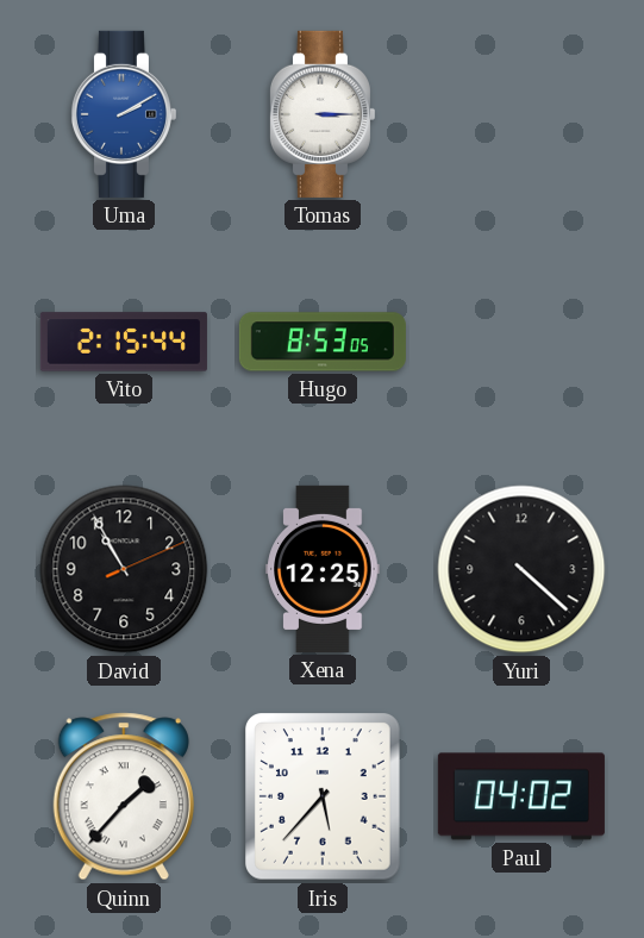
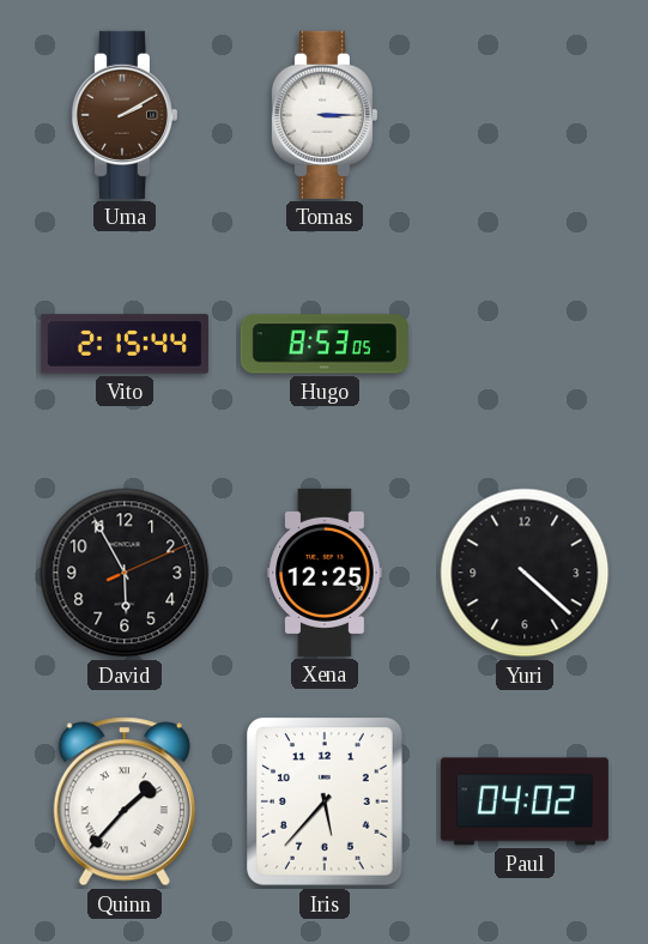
Uma dial: blue -> brown (123, 115)
David: 10:55 -> 5:55 (125, 573)
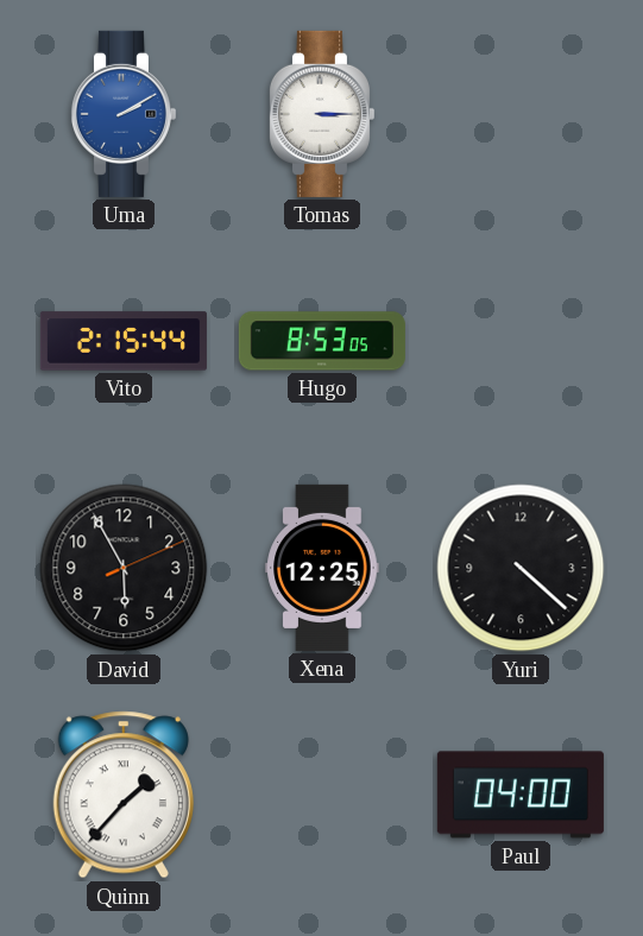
Uma dial: brown -> blue (122, 114)
Iris: 5:37 -> none (326, 803)
Paul: 04:02 -> 04:00 (521, 795)
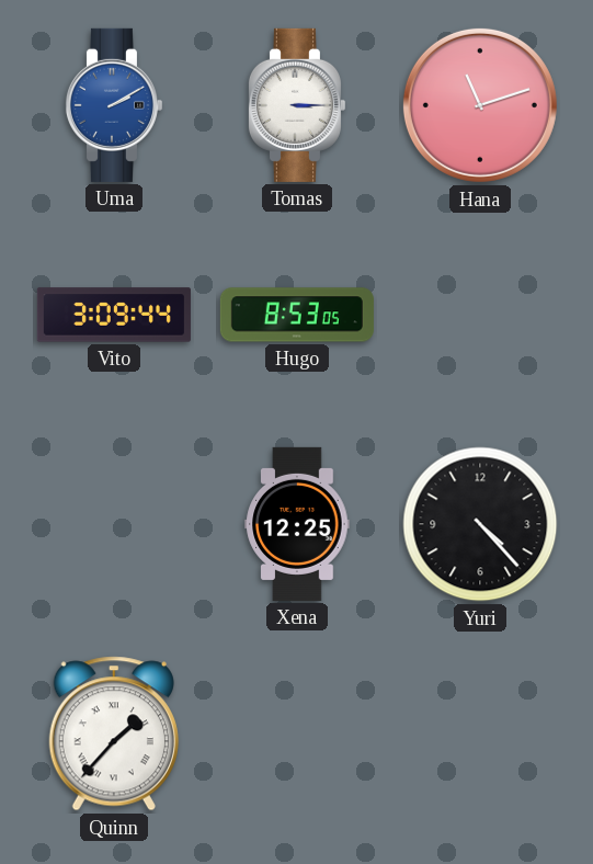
Hana: none -> 11:12 (480, 105)
Vito: 2:15 -> 3:09 (114, 315)
David: 5:55 -> none (124, 568)
Yuri: 4:22 -> 4:23 (480, 524)
Paul: 04:00 -> none (521, 795)
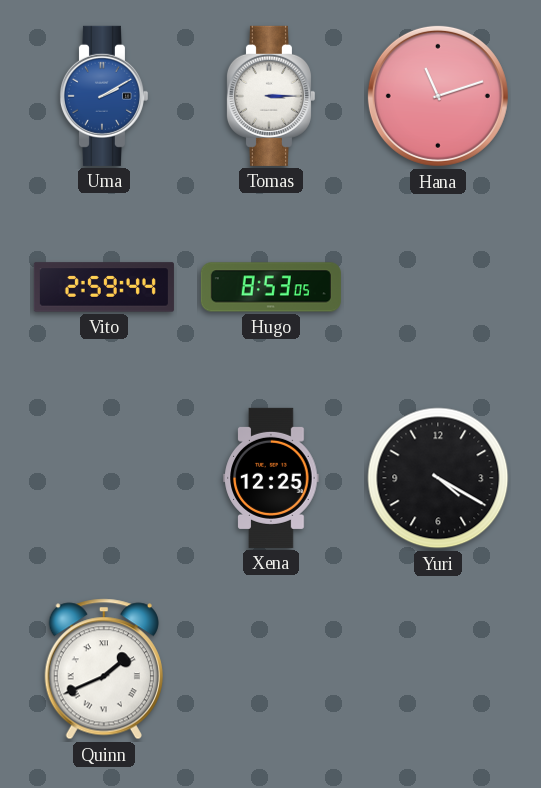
Vito: 3:09 -> 2:59 (104, 287)
Yuri: 4:23 -> 4:20 (438, 478)
Quinn: 1:37 -> 1:41 (104, 669)
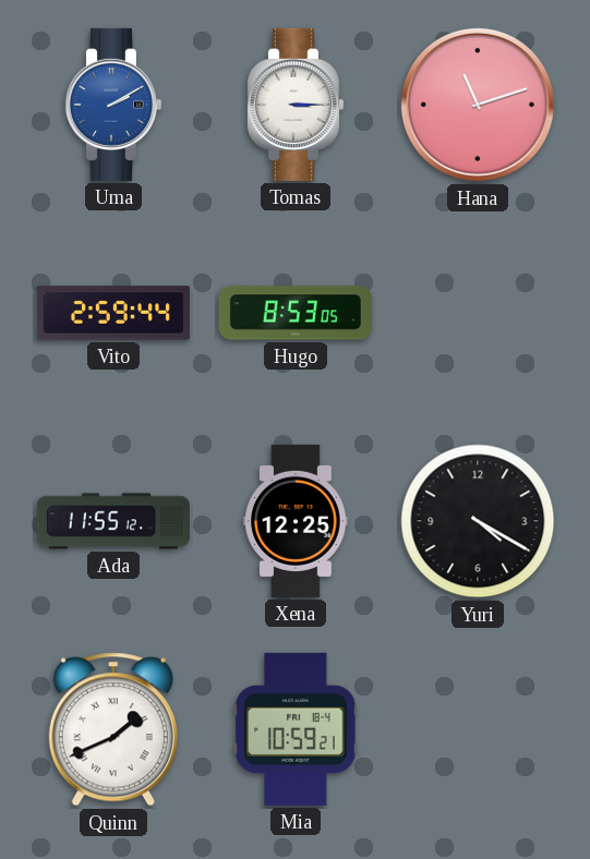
Ada: none -> 11:55 (113, 521)
Mia: none -> 10:59 (296, 729)
